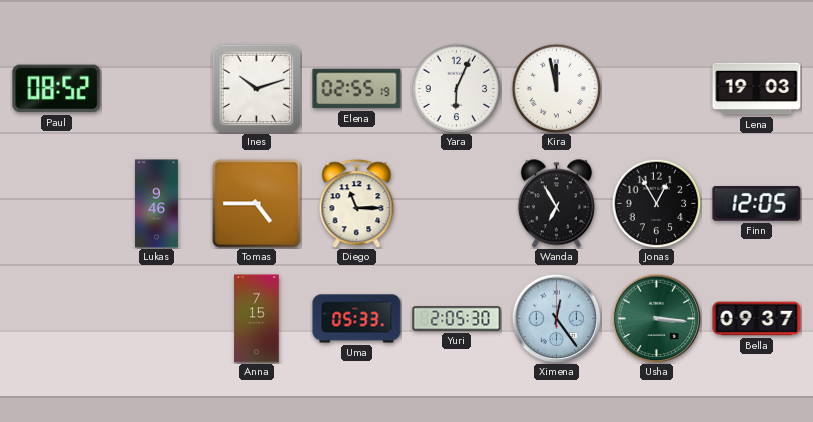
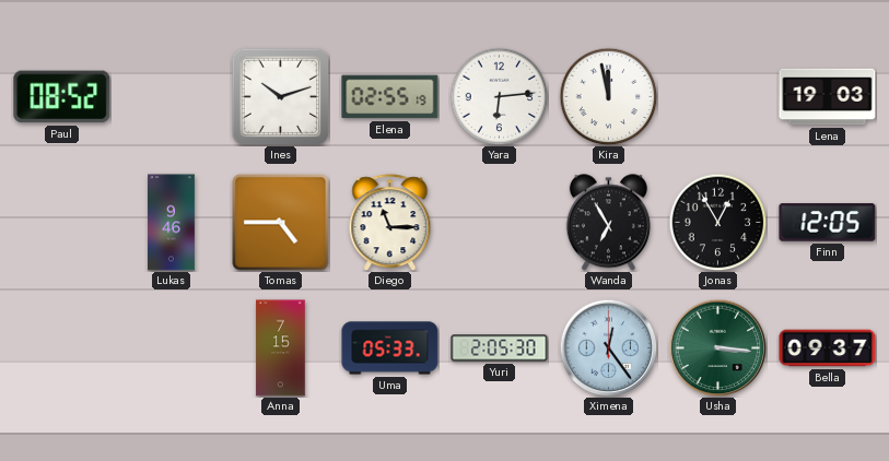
Yara: 6:04 -> 6:14 (499, 96)
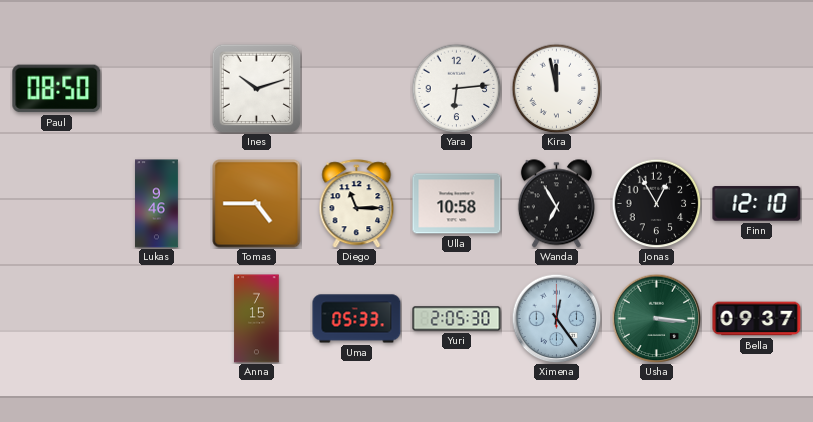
Paul: 08:52 -> 08:50 (57, 89)
Elena: 02:55 -> none (390, 97)
Lena: 19:03 -> none (828, 97)
Ulla: none -> 10:58 (457, 204)
Finn: 12:05 -> 12:10 (757, 204)
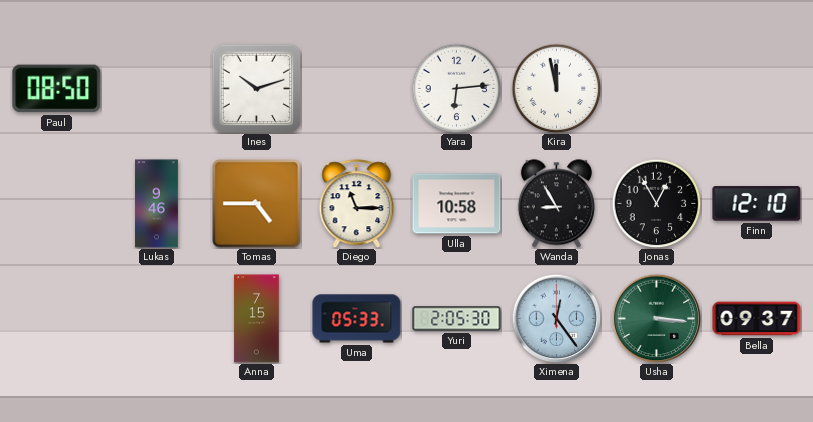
Wanda: 6:55 -> 8:55 (556, 204)
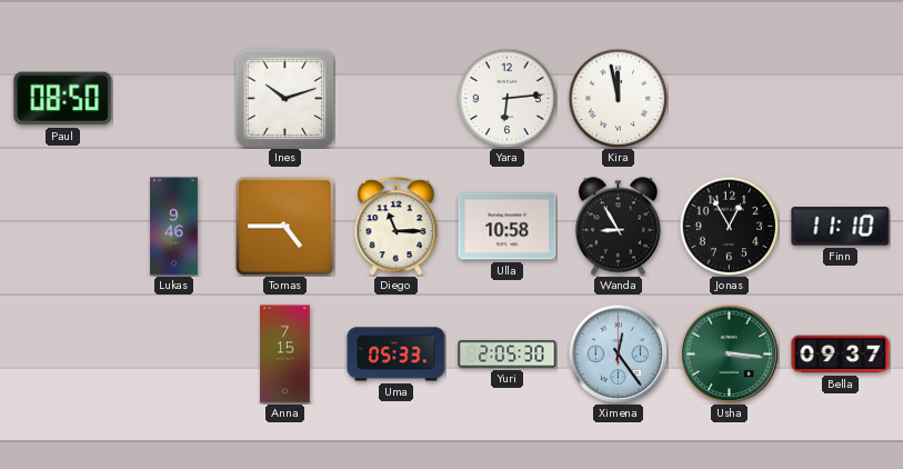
Finn: 12:10 -> 11:10 (841, 227)
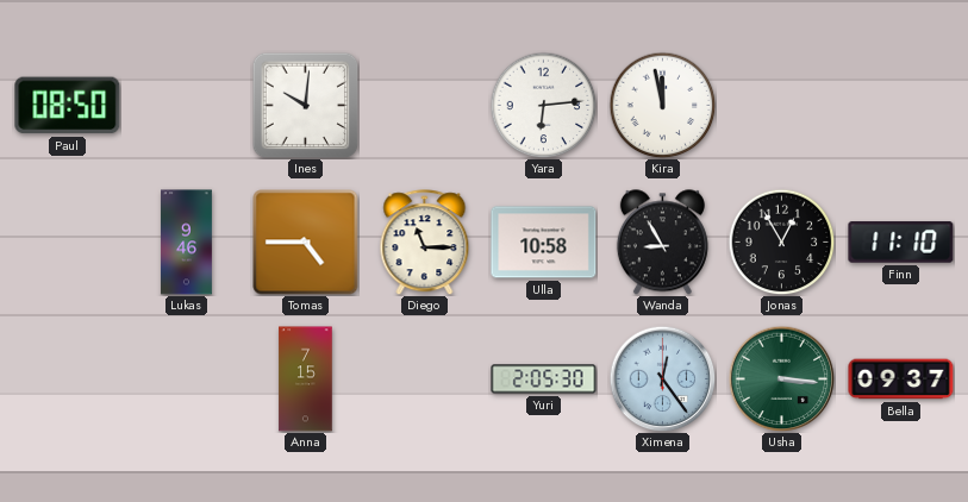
Ines: 10:12 -> 10:01 (305, 105)
Uma: 05:33 -> none (397, 355)
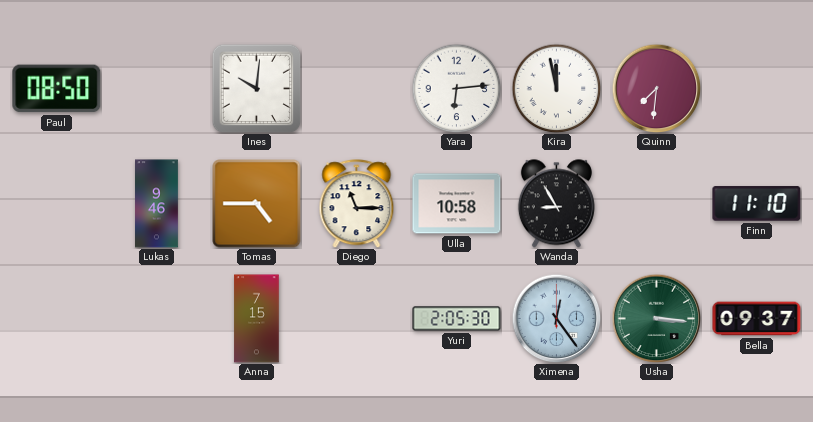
Quinn: none -> 7:31 (656, 88)
Jonas: 12:55 -> none (781, 241)
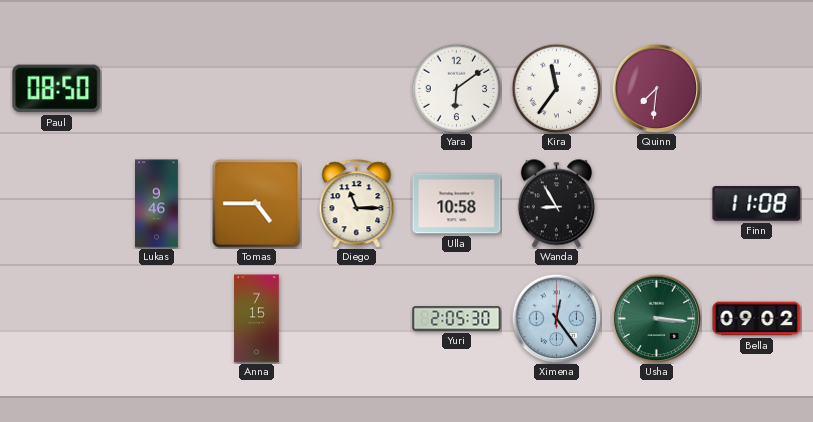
Ines: 10:01 -> none (256, 88)
Yara: 6:14 -> 6:09 (456, 88)
Kira: 11:58 -> 11:36 (556, 88)
Finn: 11:10 -> 11:08 (757, 204)
Bella: 09:37 -> 09:02 (757, 319)
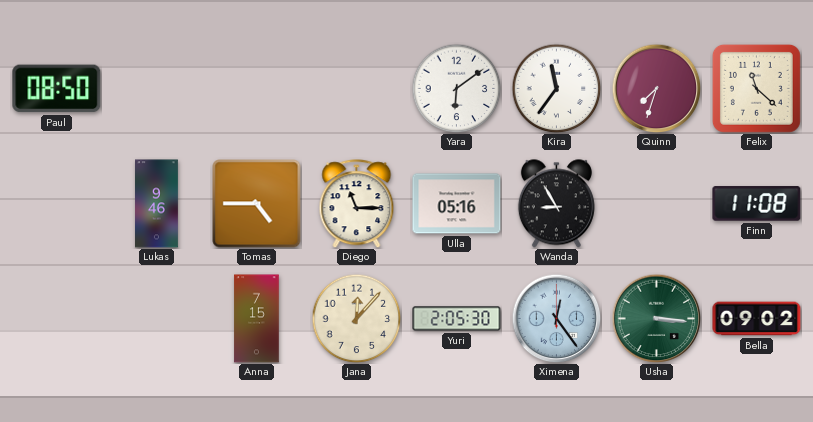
Quinn: 7:31 -> 7:33 (656, 88)
Felix: none -> 11:22 (756, 88)
Ulla: 10:58 -> 05:16 (457, 204)
Jana: none -> 12:07 (356, 318)
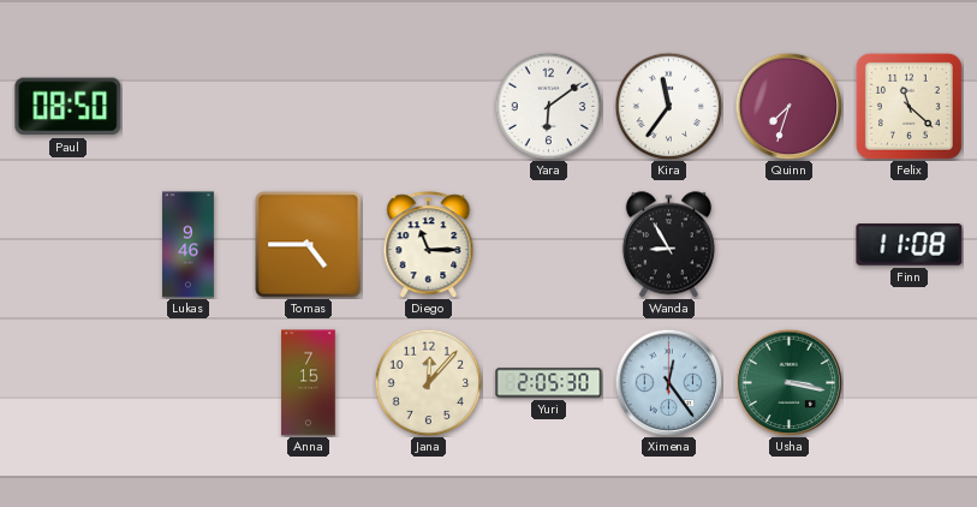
Ulla: 05:16 -> none (457, 204)
Usha: 3:16 -> 3:17 (788, 382)
Bella: 09:02 -> none (757, 319)
